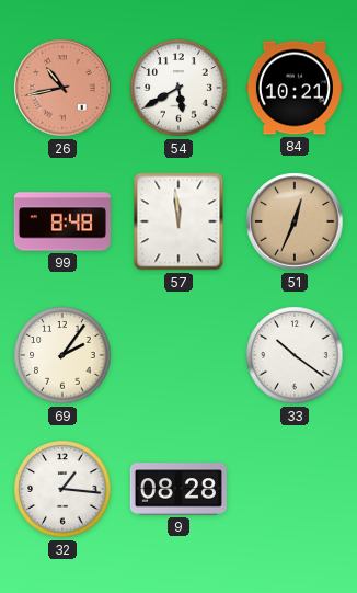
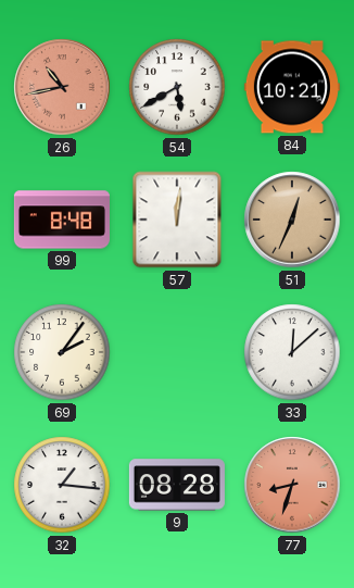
57: 11:59 -> 12:01 (177, 220)
33: 10:21 -> 12:08 (292, 352)
77: none -> 8:33 (292, 485)
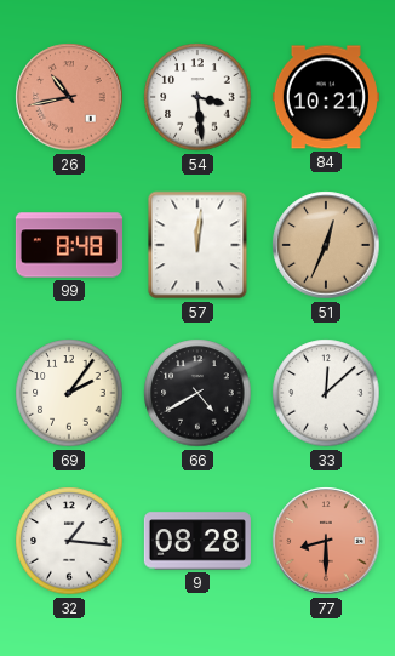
54: 5:40 -> 3:29 (198, 97)
66: none -> 4:40 (198, 393)
77: 8:33 -> 8:30 (326, 541)
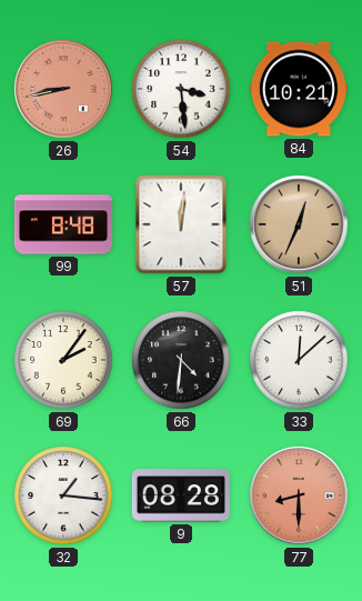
26: 10:43 -> 8:43 (63, 89)
66: 4:40 -> 4:31 (181, 360)
